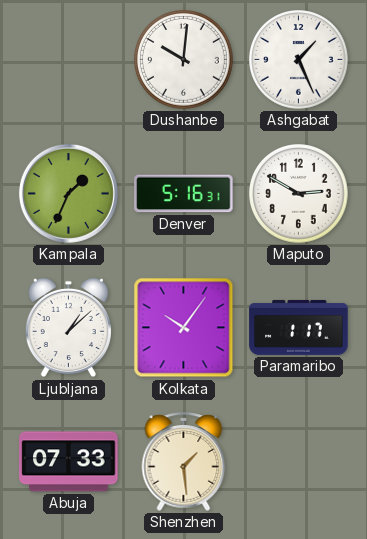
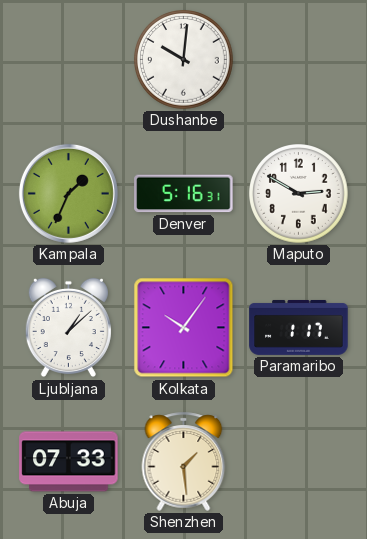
Ashgabat: 1:26 -> none (299, 60)
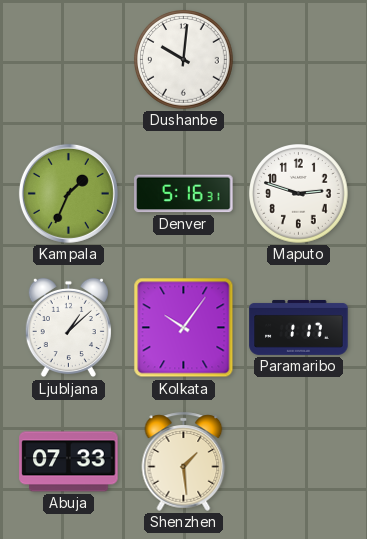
Maputo: 2:50 -> 2:48 (299, 194)
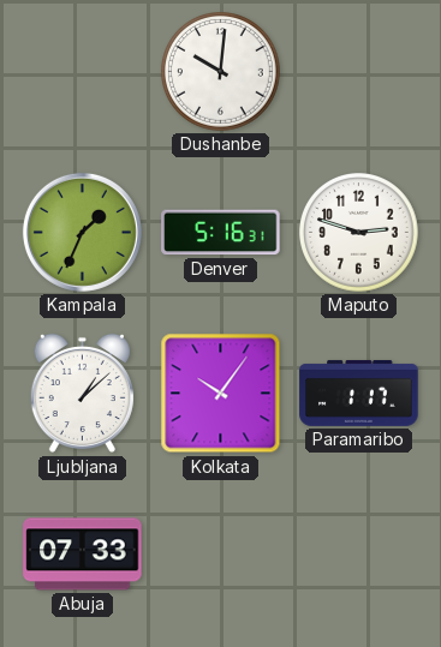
Shenzhen: 1:29 -> none (184, 461)
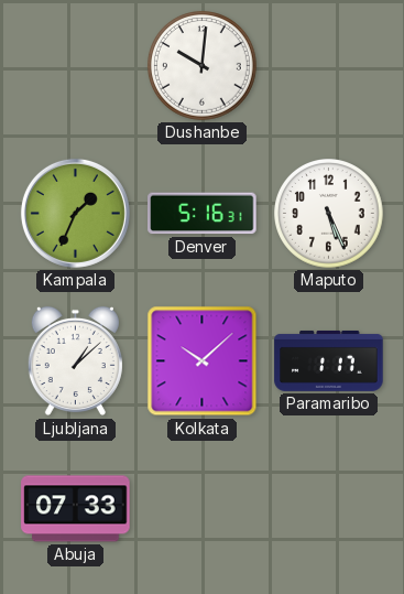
Maputo: 2:48 -> 5:26 (329, 214)
Kolkata: 10:06 -> 10:08 (203, 361)
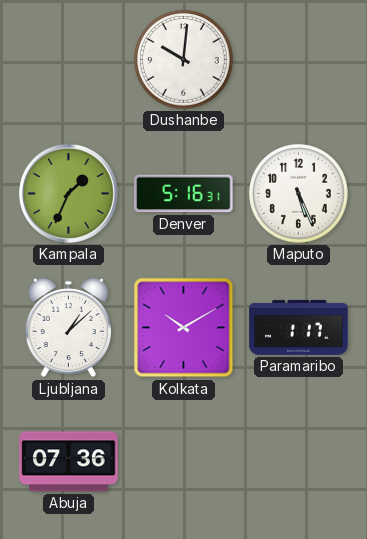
Kolkata: 10:08 -> 10:10 (184, 328)
Abuja: 07:33 -> 07:36 (69, 462)
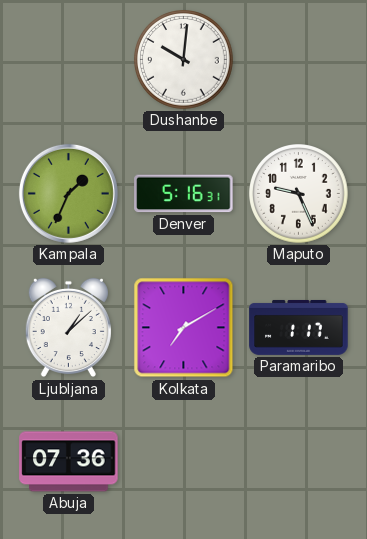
Maputo: 5:26 -> 9:26 (299, 194)
Kolkata: 10:10 -> 7:10 (184, 328)
